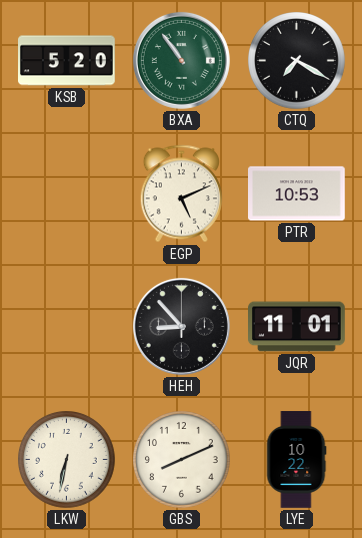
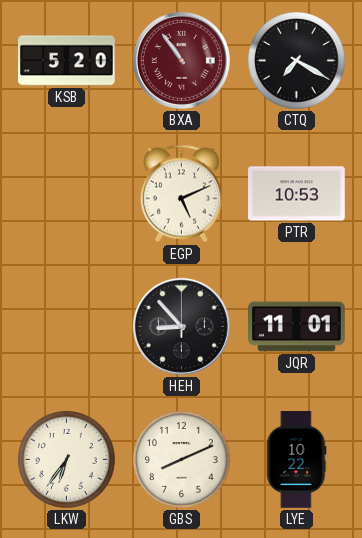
BXA dial: green -> burgundy (181, 60)
LKW: 6:32 -> 6:36 (67, 460)
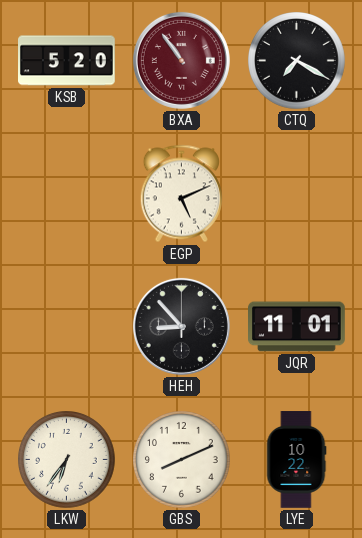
PTR: 10:53 -> none (297, 194)
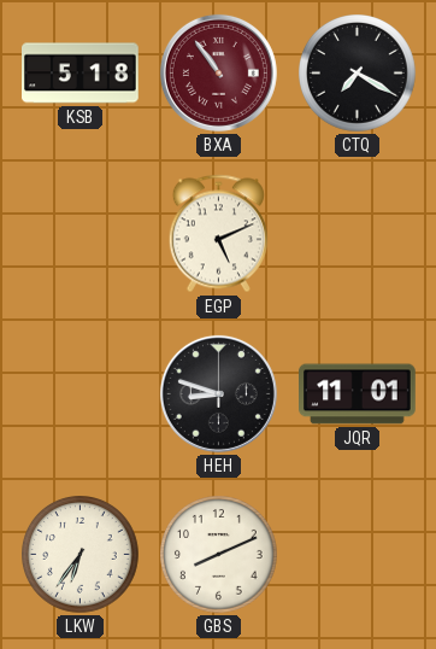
KSB: 5:20 -> 5:18 (81, 74)
HEH: 8:53 -> 8:48 (218, 393)
LYE: 10:22 -> none (296, 460)
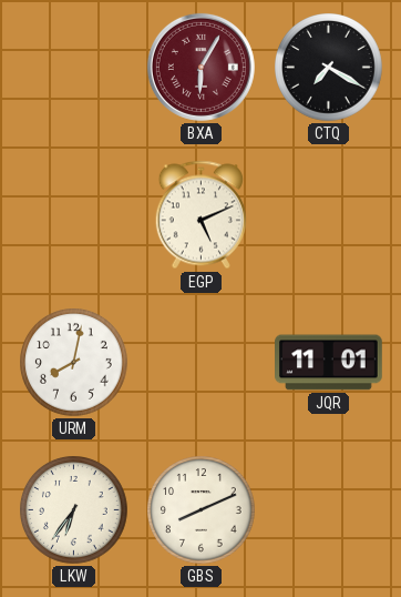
KSB: 5:18 -> none (81, 74)
BXA: 10:54 -> 6:05 (200, 67)
URM: none -> 8:02 (74, 363)
HEH: 8:48 -> none (218, 393)
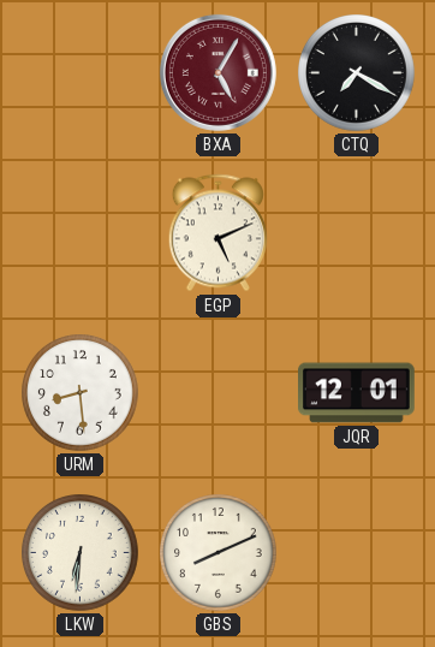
BXA: 6:05 -> 5:05 (218, 72)
URM: 8:02 -> 8:29 (81, 393)
JQR: 11:01 -> 12:01 (357, 393)
LKW: 6:36 -> 6:31 (81, 553)
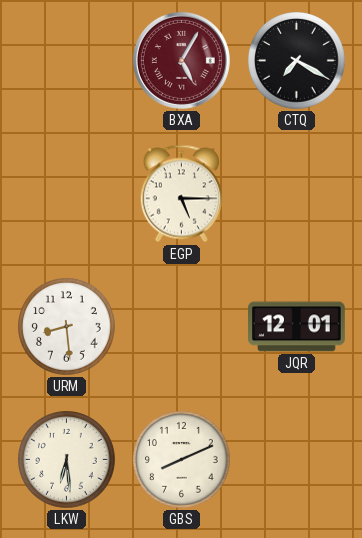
EGP: 5:11 -> 5:15 (181, 194)
LKW: 6:31 -> 6:29 (67, 460)
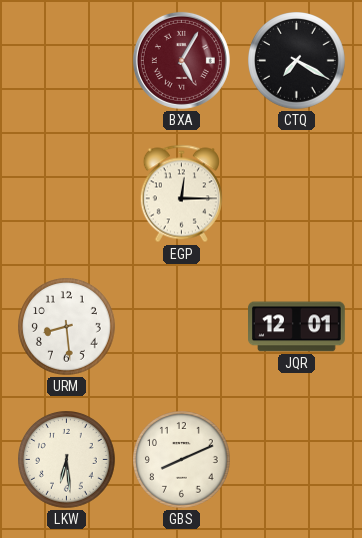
EGP: 5:15 -> 12:15 (181, 194)
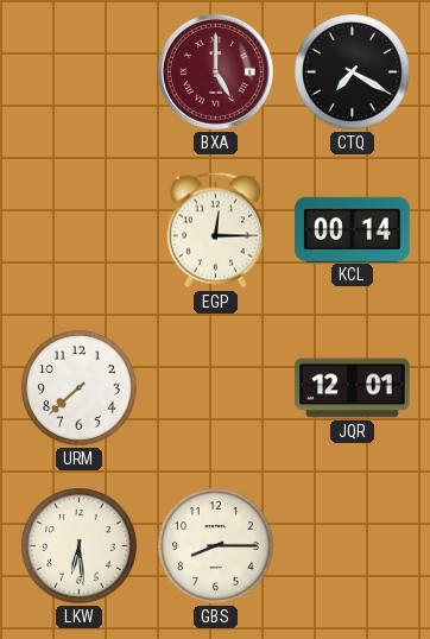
BXA: 5:05 -> 5:00 (215, 71)
KCL: none -> 00:14 (353, 229)
URM: 8:29 -> 7:38 (80, 388)
GBS: 8:11 -> 8:15 (216, 546)
